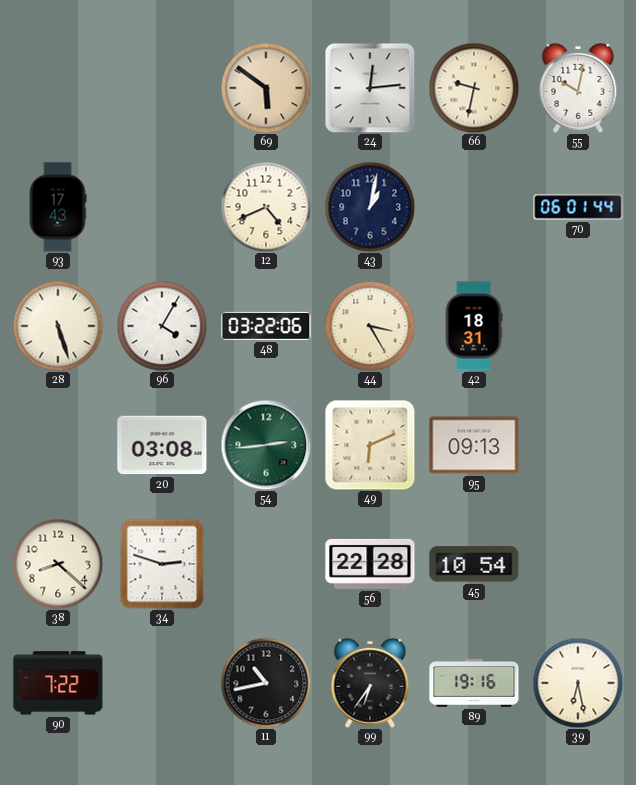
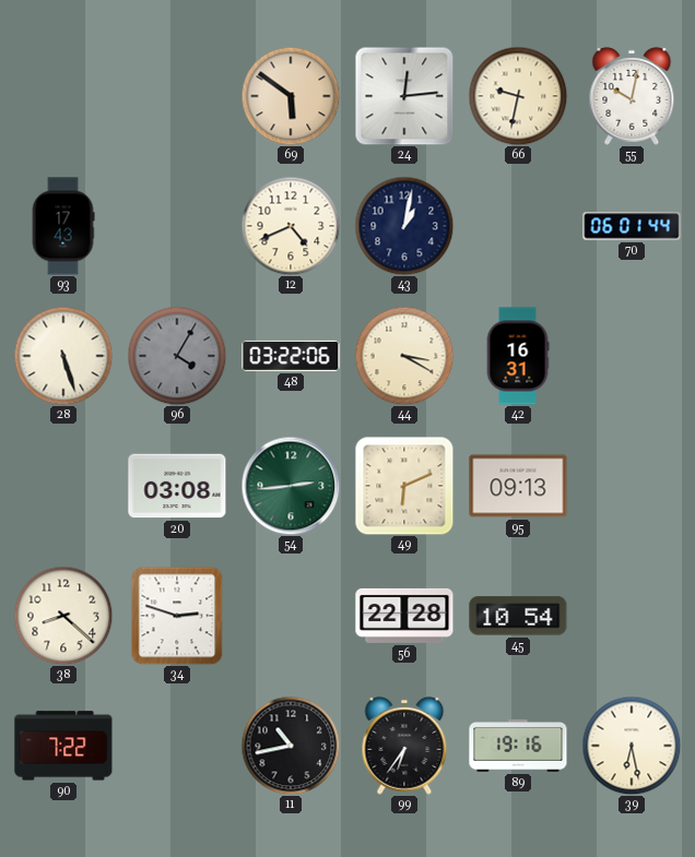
96 dial: white -> grey (177, 356)
44: 3:25 -> 3:20 (404, 356)
42: 18:31 -> 16:31 (518, 356)
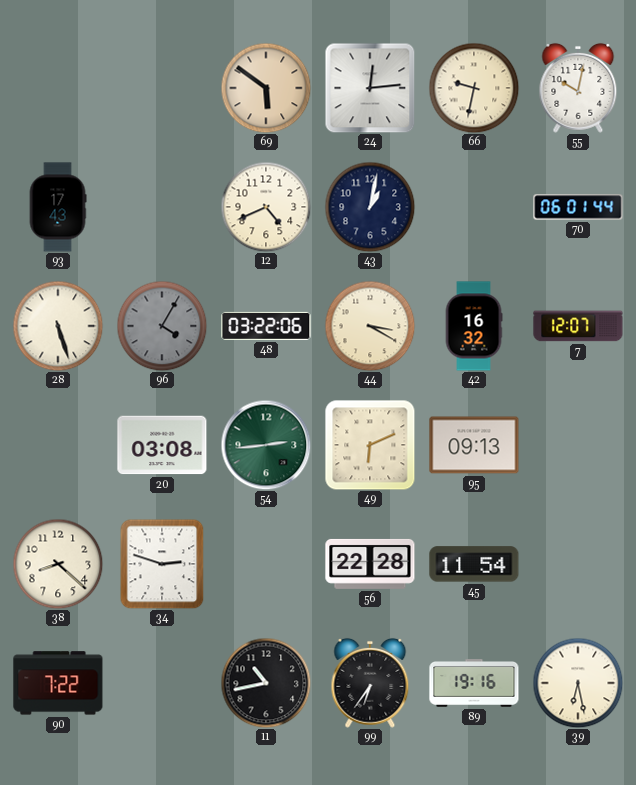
42: 16:31 -> 16:32 (474, 326)
7: none -> 12:07 (578, 326)
45: 10:54 -> 11:54 (474, 564)
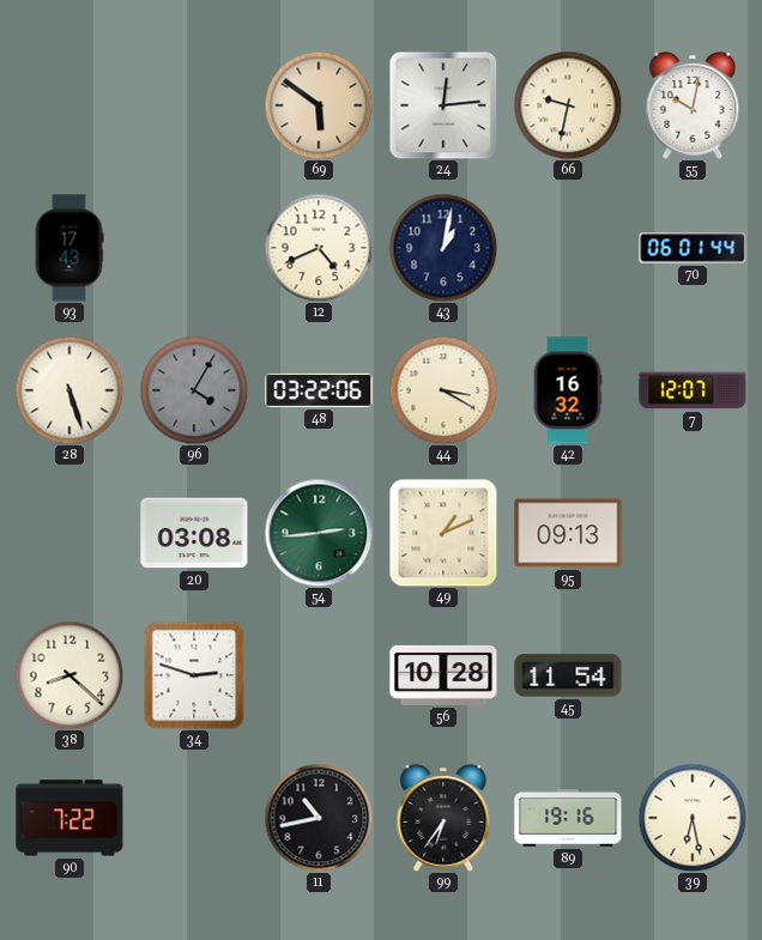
49: 6:11 -> 1:11 (443, 533)
56: 22:28 -> 10:28 (443, 675)
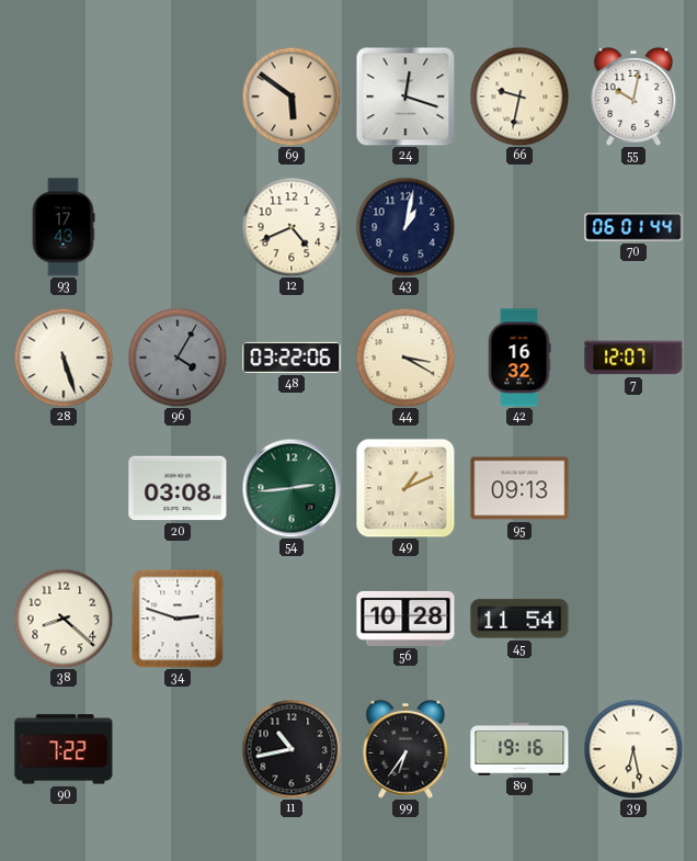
24: 12:14 -> 12:18 (405, 97)
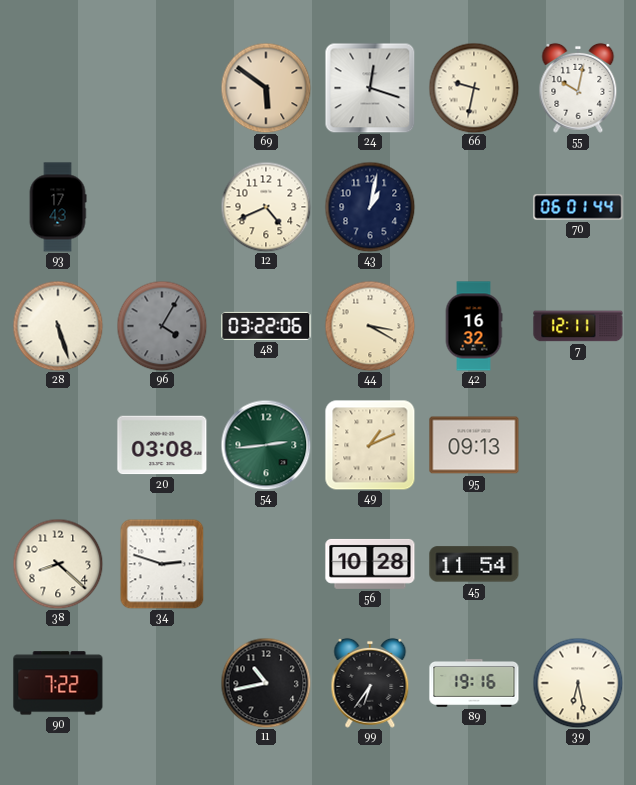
7: 12:07 -> 12:11 (578, 326)
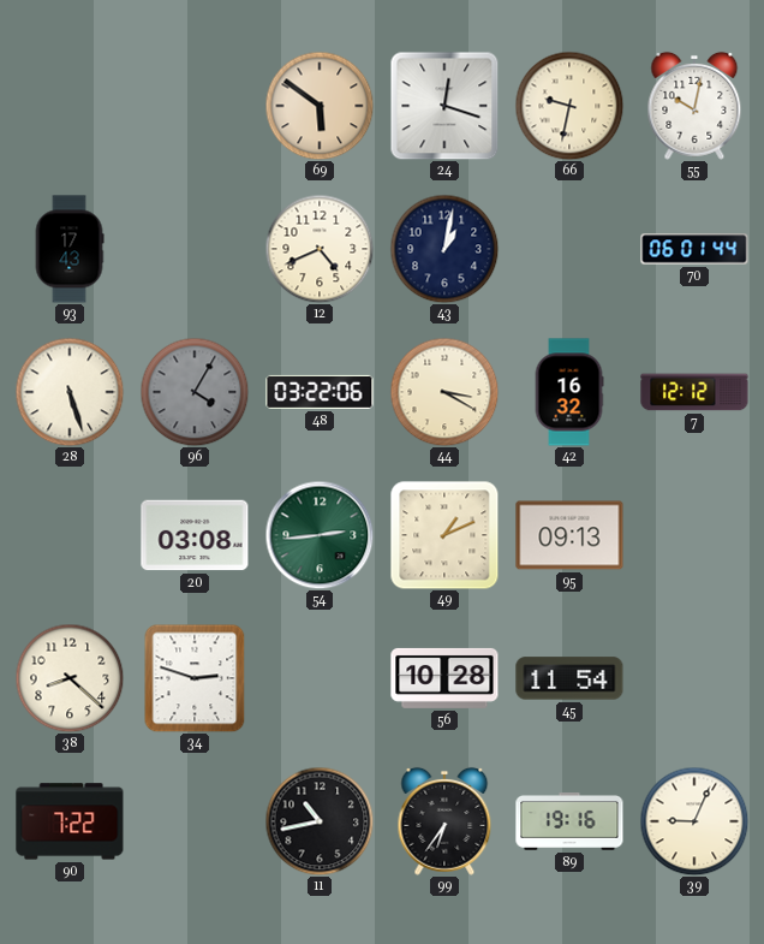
7: 12:11 -> 12:12 (694, 392)
39: 6:28 -> 9:04 (694, 821)
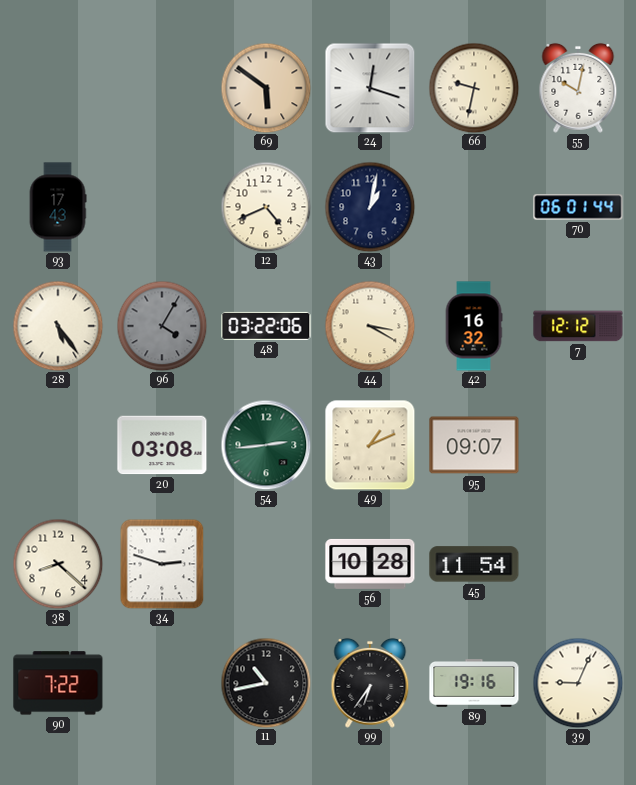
28: 5:27 -> 5:24 (58, 326)
95: 09:13 -> 09:07 (474, 445)
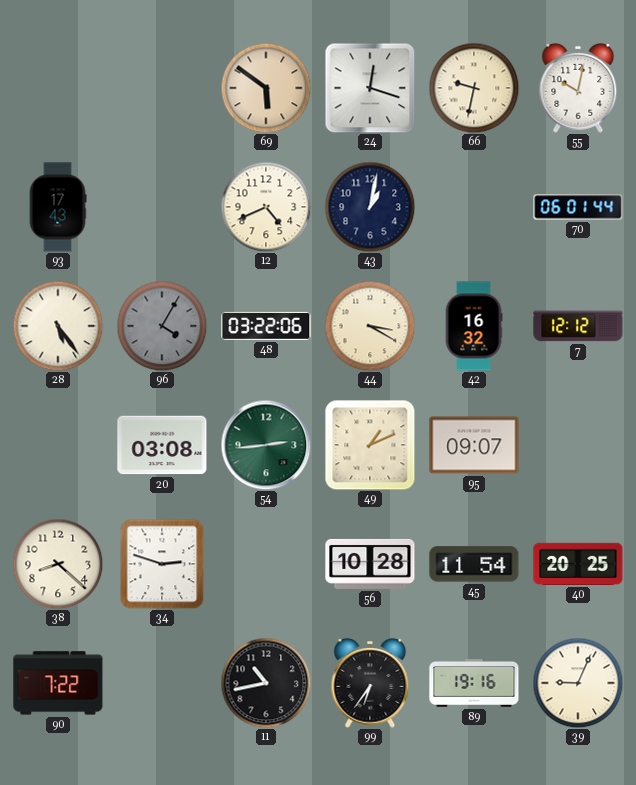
40: none -> 20:25 (578, 564)
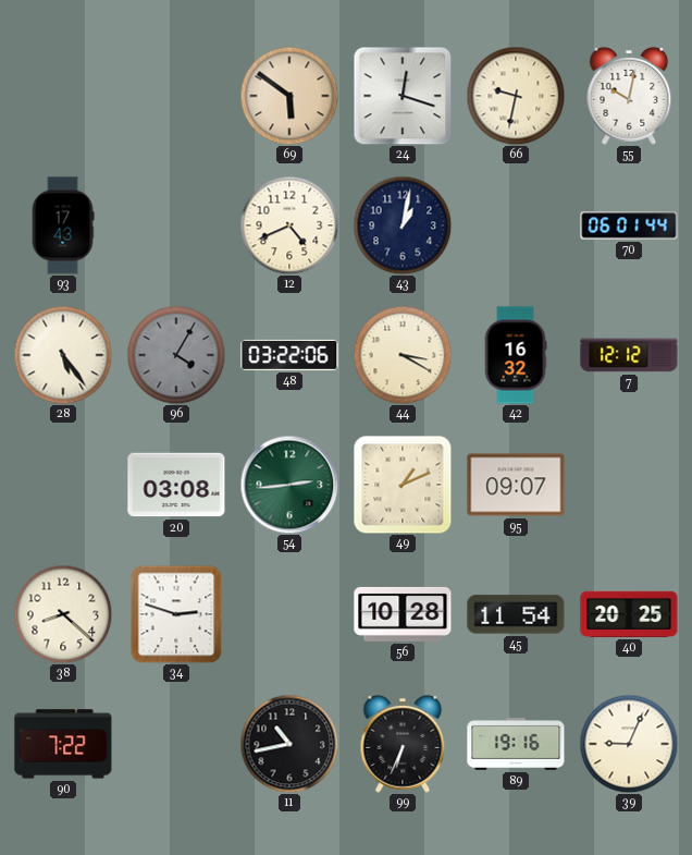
99: 6:36 -> 6:34 (403, 744)
